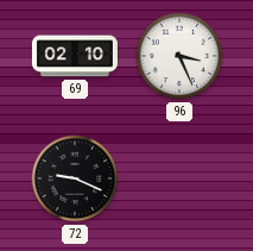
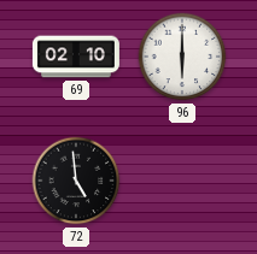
96: 3:26 -> 6:00 (182, 57)
72: 9:19 -> 4:59 (76, 181)
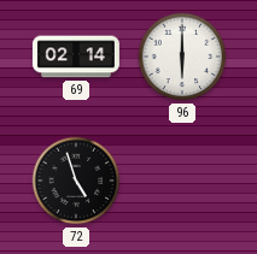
69: 02:10 -> 02:14 (76, 57)
72: 4:59 -> 4:57 (76, 181)
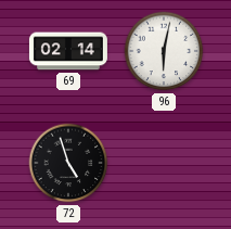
96: 6:00 -> 6:02 (164, 51)
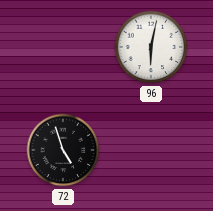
69: 02:14 -> none (68, 51)
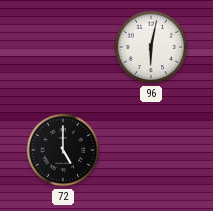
72: 4:57 -> 5:00 (63, 150)
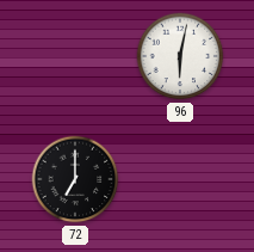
72: 5:00 -> 7:00 (75, 179)
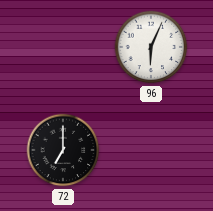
96: 6:02 -> 6:04 (151, 47)
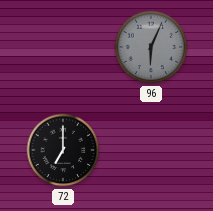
96 dial: white -> grey (151, 47)
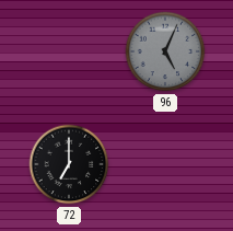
96: 6:04 -> 5:04 (165, 51)
